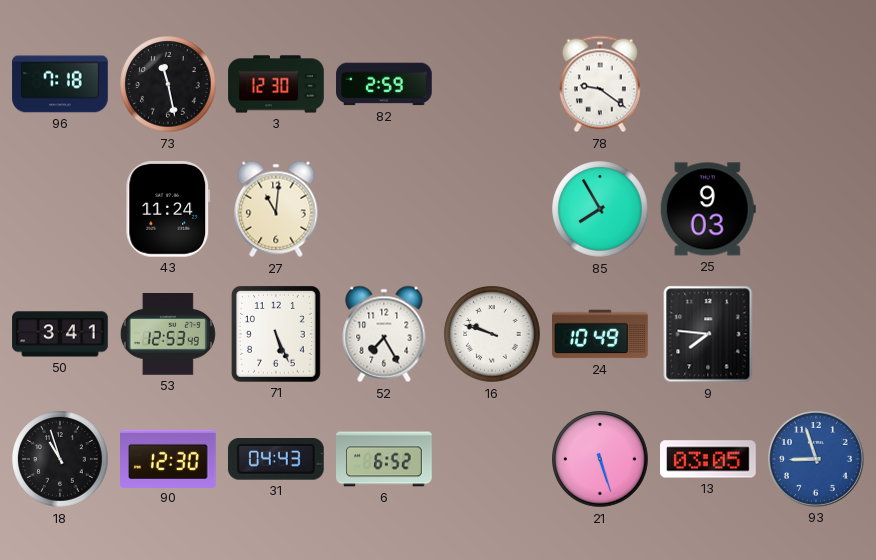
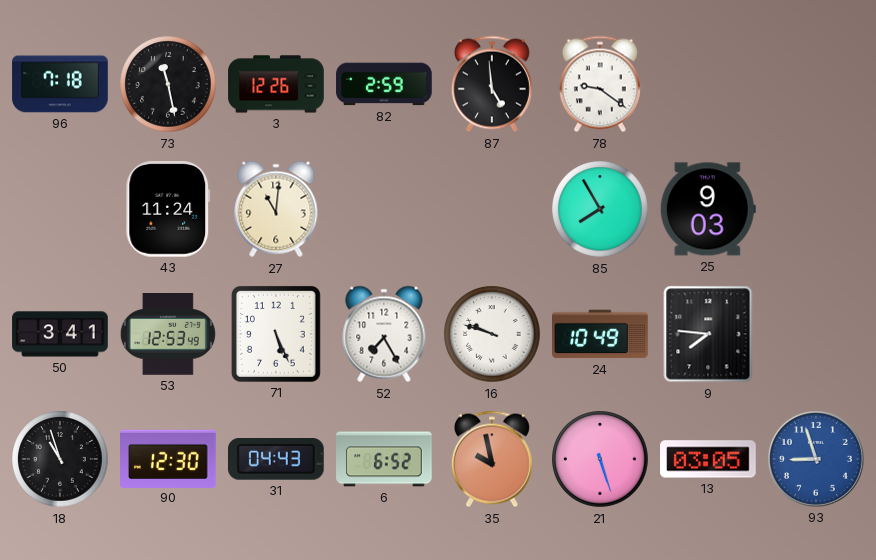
3: 12:30 -> 12:26 (276, 84)
87: none -> 4:59 (492, 84)
35: none -> 9:58 (492, 459)
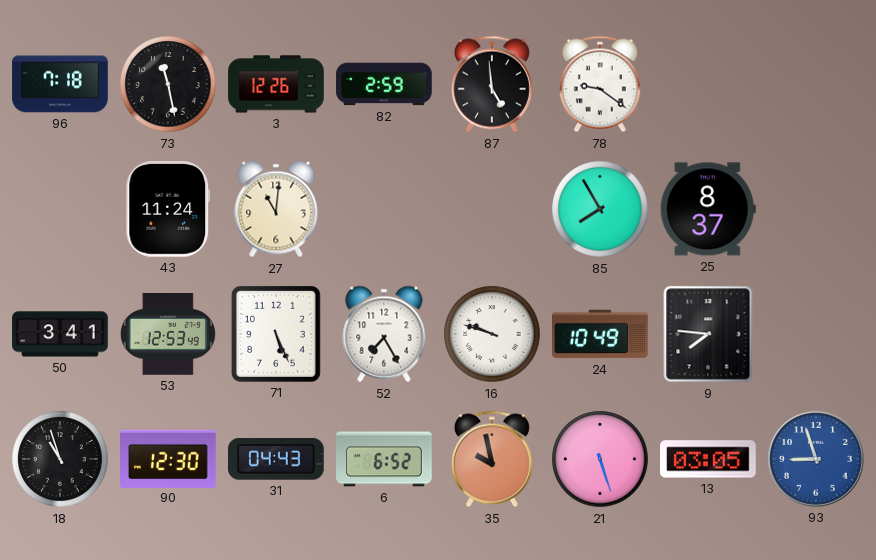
25: 9:03 -> 8:37 (708, 209)
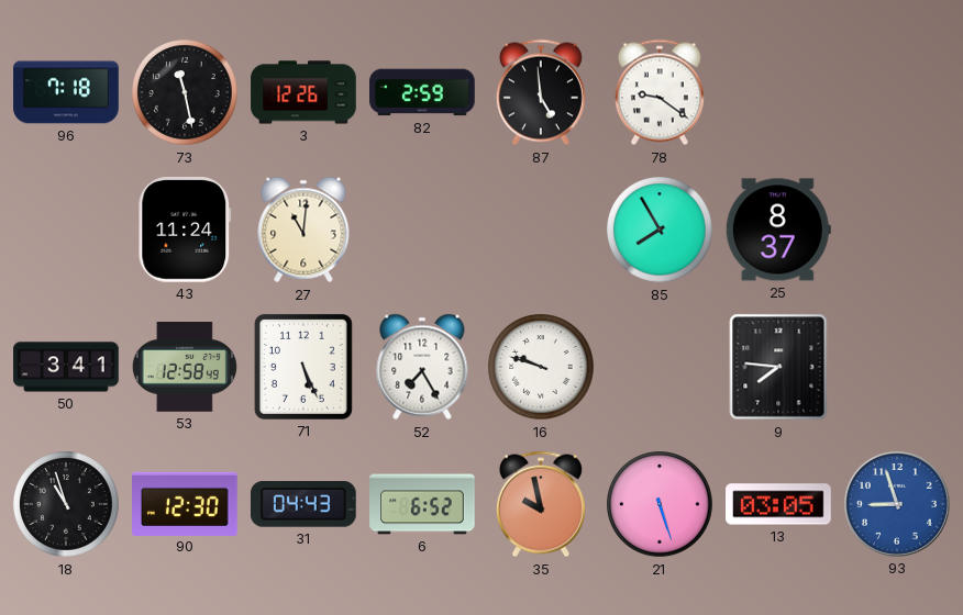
53: 12:53 -> 12:58 (185, 368)
24: 10:49 -> none (600, 334)
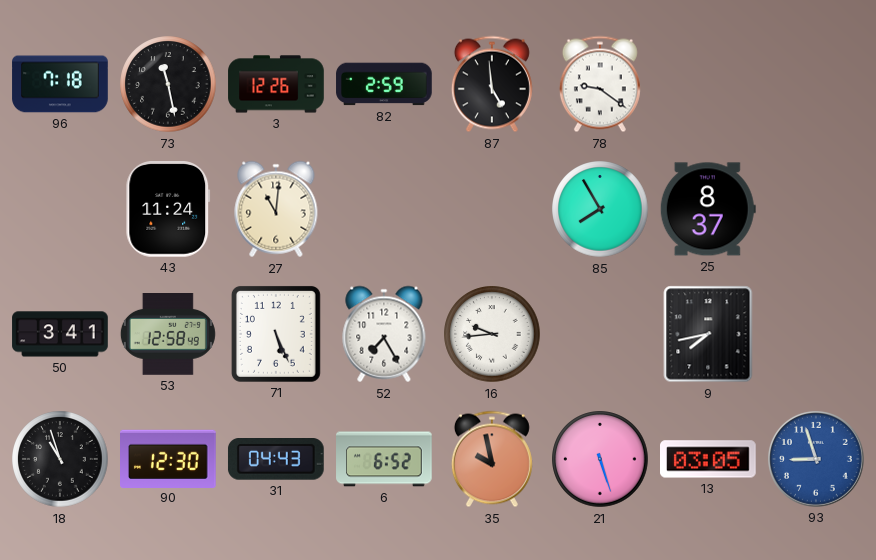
16: 9:48 -> 9:44 (492, 334)
9: 7:46 -> 7:43 (708, 334)
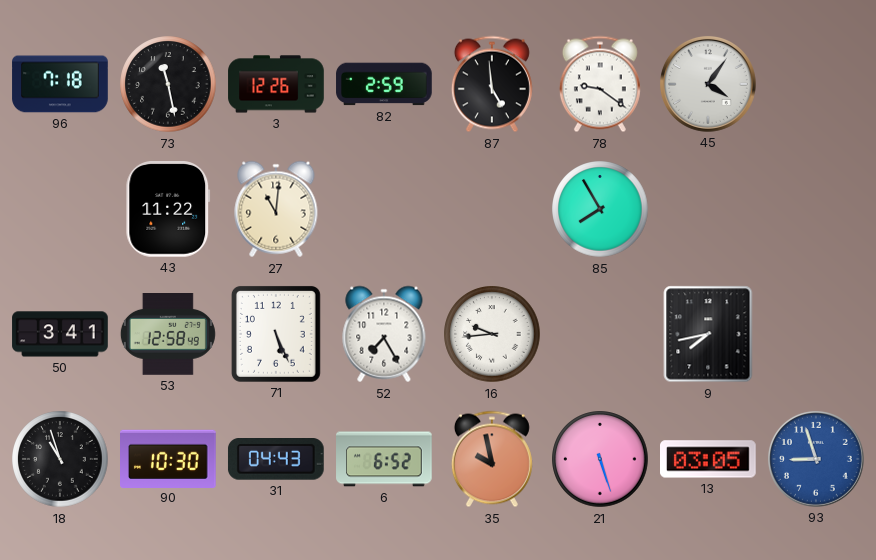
45: none -> 4:06 (708, 84)
43: 11:24 -> 11:22 (168, 210)
25: 8:37 -> none (708, 209)
90: 12:30 -> 10:30 (169, 458)
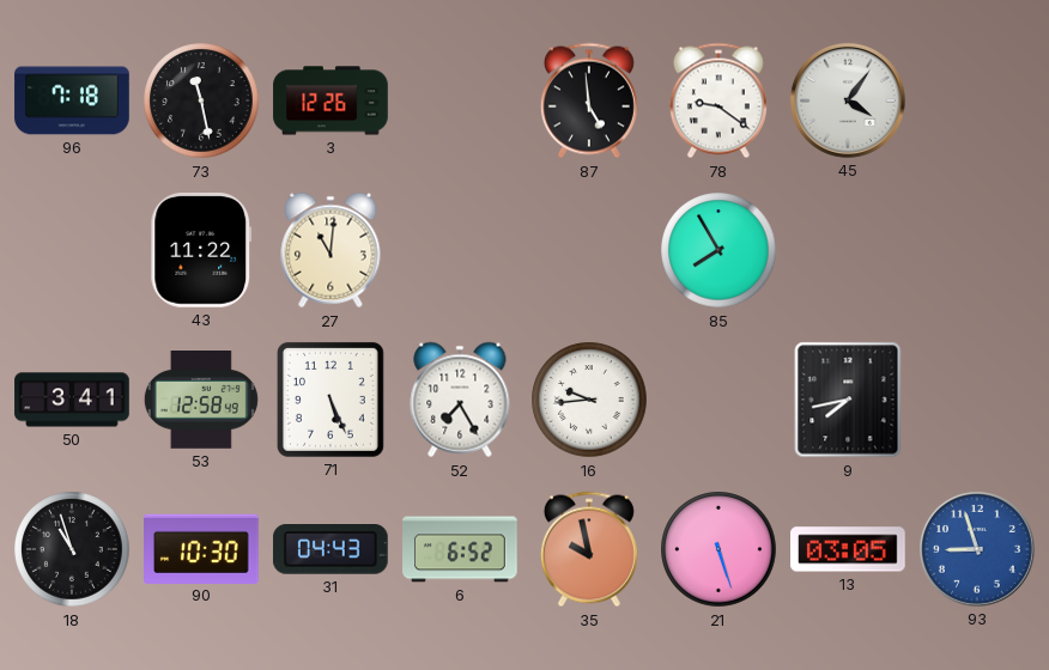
82: 2:59 -> none (384, 84)
